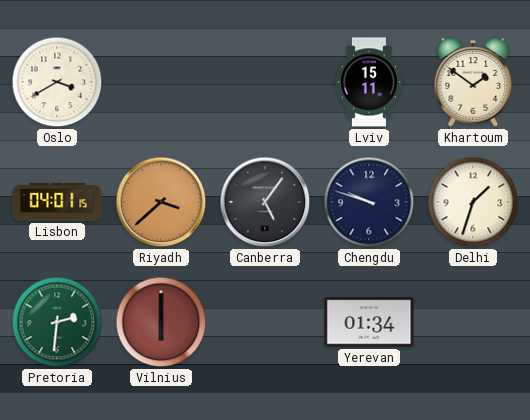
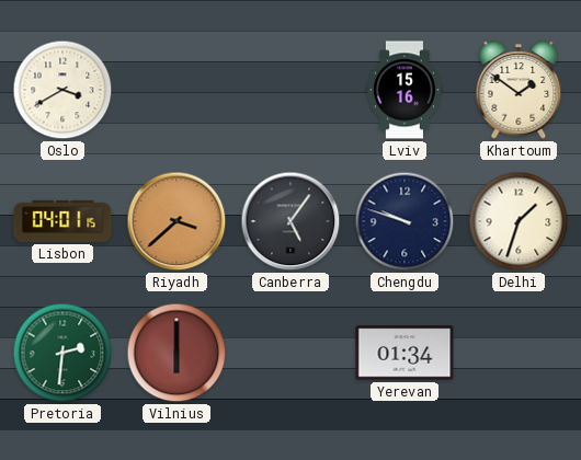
Lviv: 15:11 -> 15:16 (405, 90)
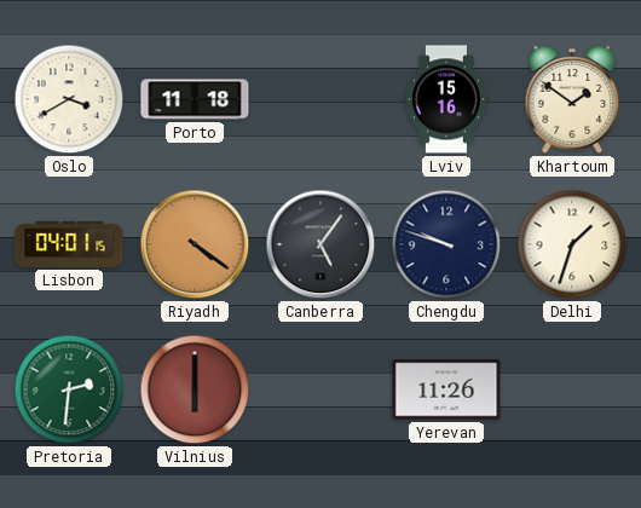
Porto: none -> 11:18 (195, 99)
Riyadh: 3:38 -> 4:21 (195, 244)
Yerevan: 01:34 -> 11:26 (446, 389)
